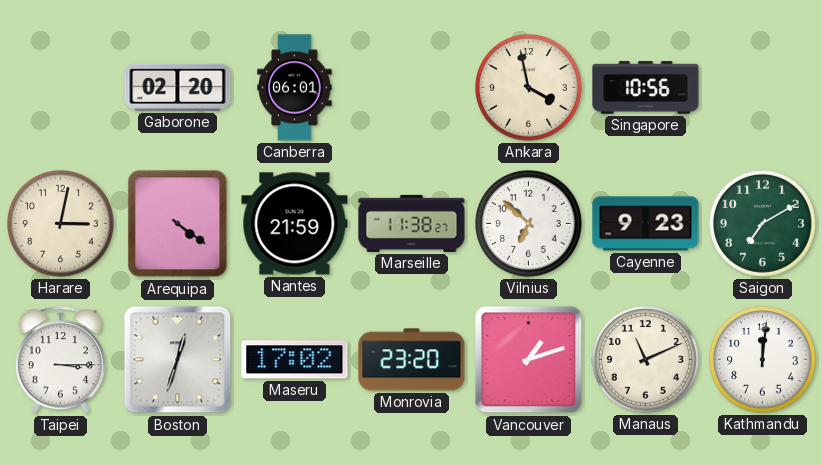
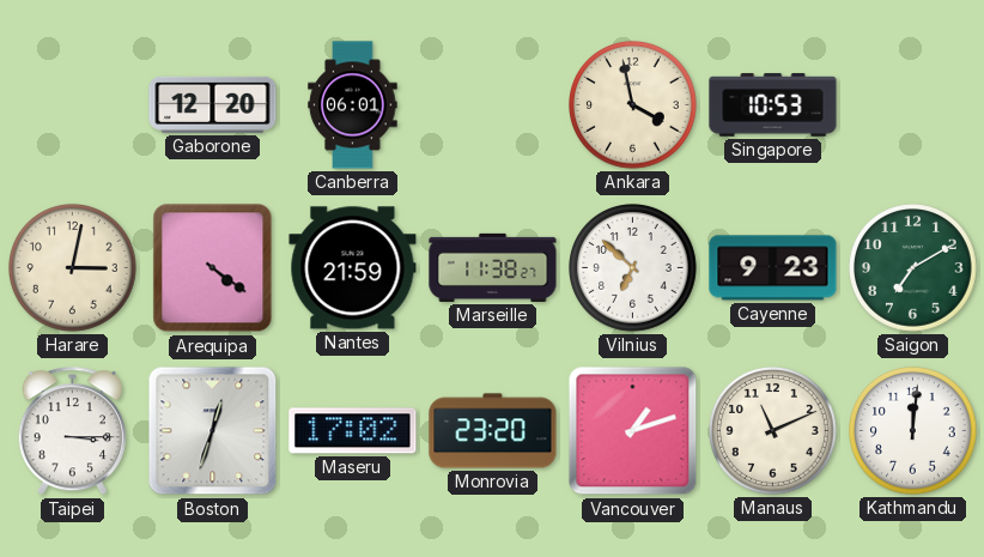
Gaborone: 02:20 -> 12:20 (213, 104)
Singapore: 10:56 -> 10:53 (773, 105)
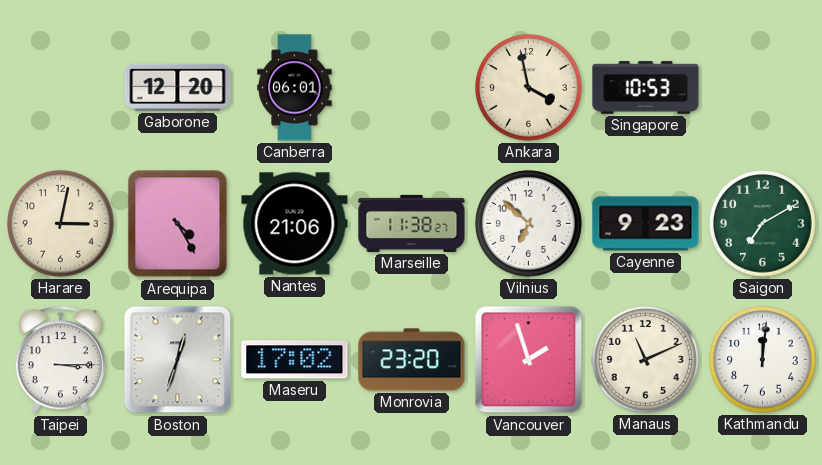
Arequipa: 4:21 -> 4:25 (178, 224)
Nantes: 21:59 -> 21:06 (295, 224)
Vancouver: 1:12 -> 1:57 (529, 360)
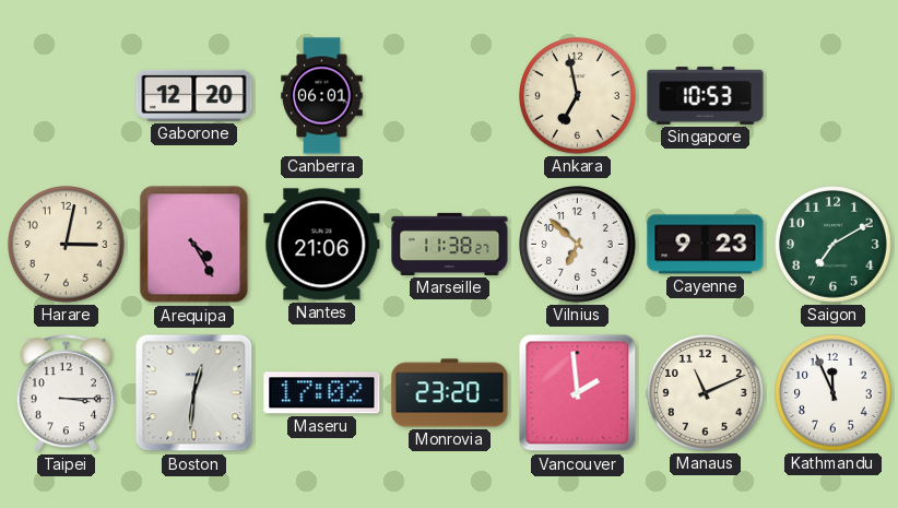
Ankara: 3:58 -> 6:58 (578, 96)
Boston: 12:33 -> 12:31 (194, 393)
Vancouver: 1:57 -> 1:59 (578, 393)
Kathmandu: 12:01 -> 11:56 (834, 393)
